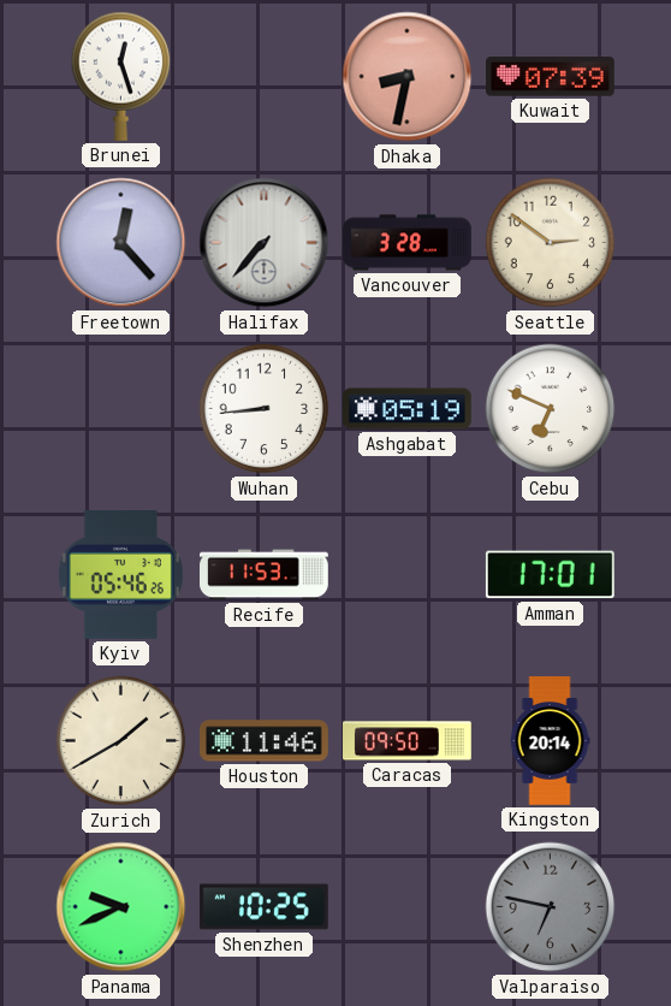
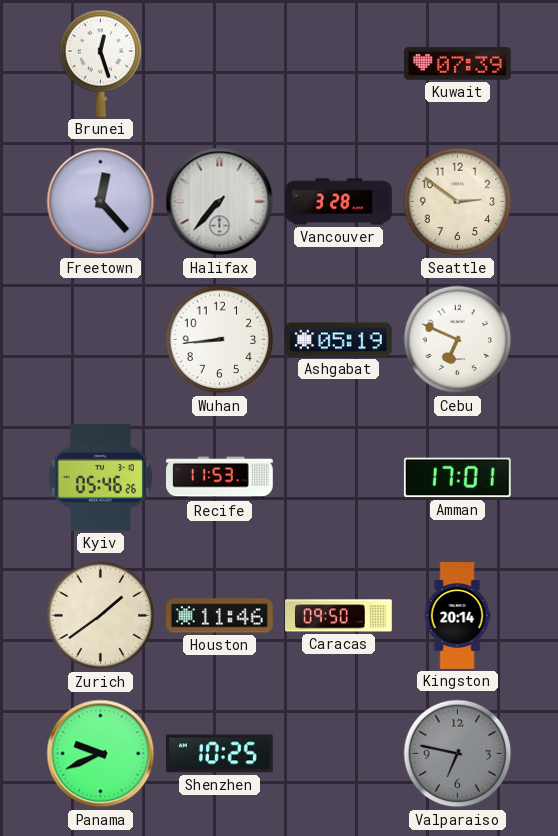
Dhaka: 8:32 -> none (408, 77)
Zurich: 1:40 -> 1:39 (101, 616)
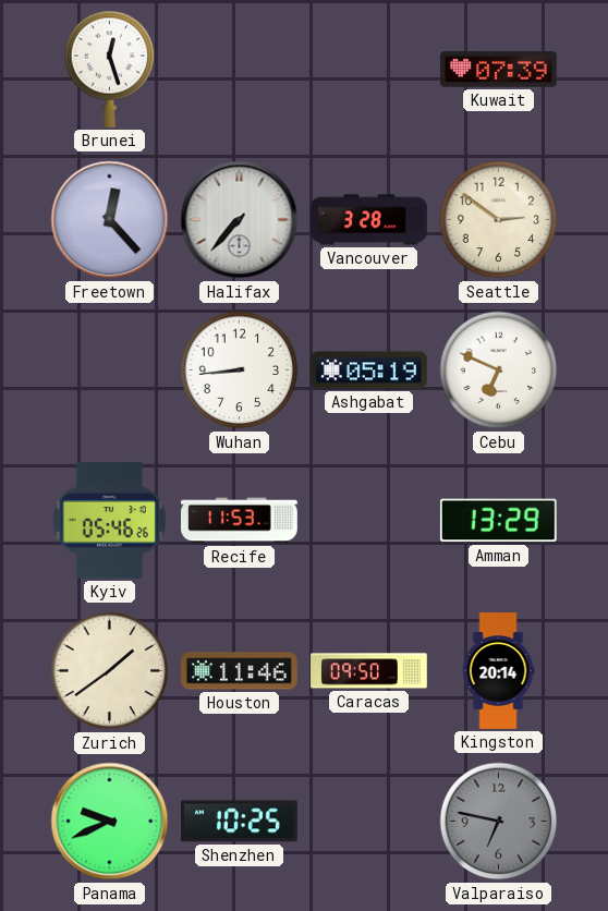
Amman: 17:01 -> 13:29 (498, 521)
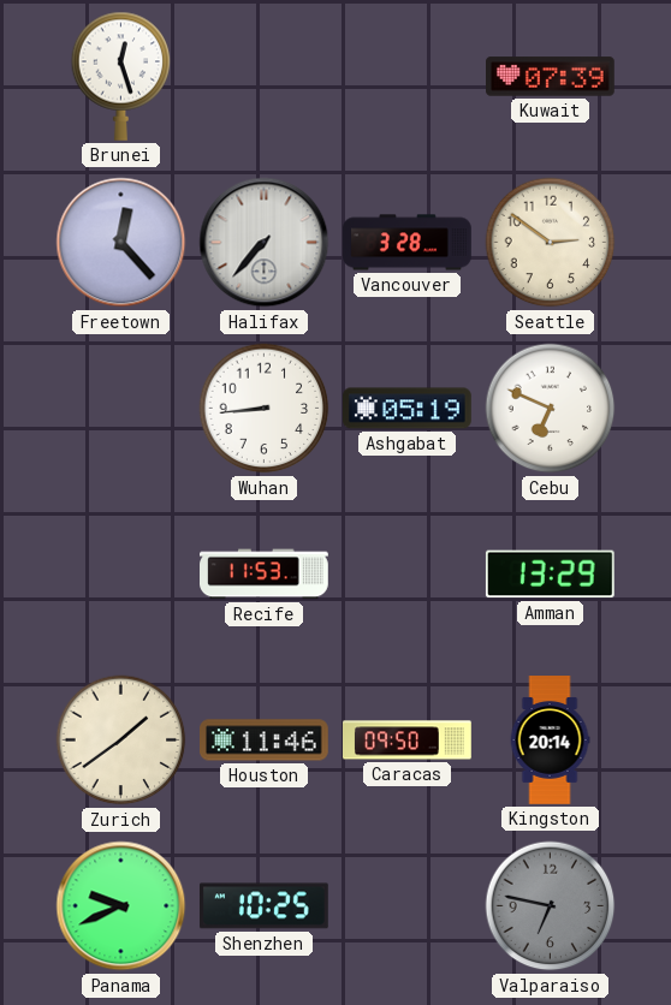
Kyiv: 05:46 -> none (109, 520)
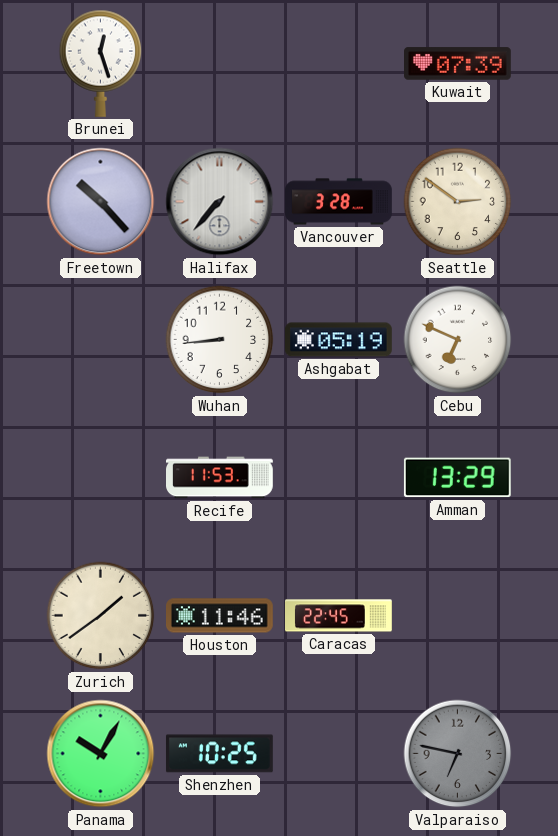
Freetown: 12:23 -> 10:23 (101, 202)
Caracas: 09:50 -> 22:45 (339, 616)
Kingston: 20:14 -> none (550, 741)
Panama: 9:41 -> 10:05 (101, 754)
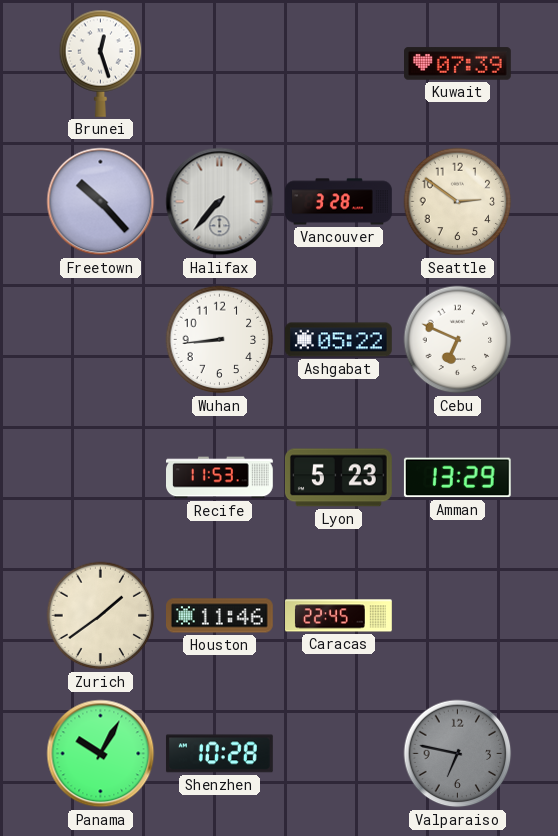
Ashgabat: 05:19 -> 05:22 (339, 340)
Lyon: none -> 5:23 (338, 478)
Shenzhen: 10:25 -> 10:28 (219, 754)
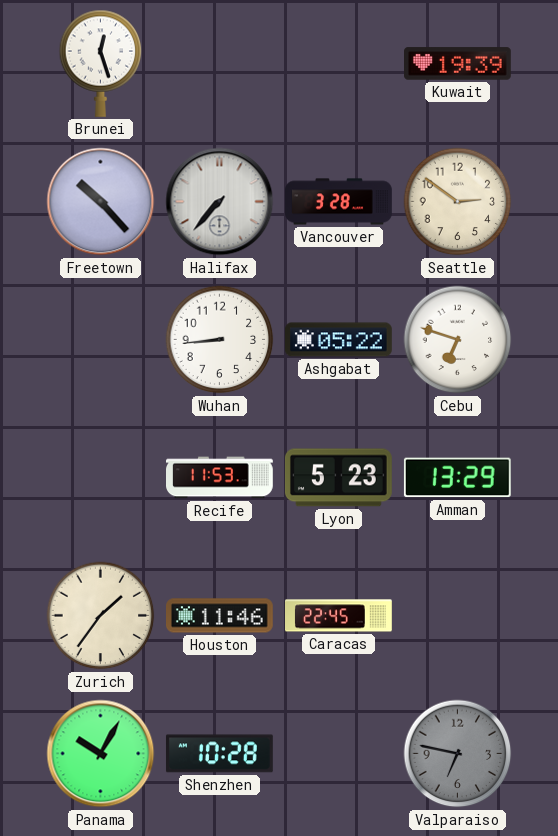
Kuwait: 07:39 -> 19:39 (458, 64)
Cebu: 6:49 -> 6:48 (458, 340)
Zurich: 1:39 -> 1:36 (101, 616)
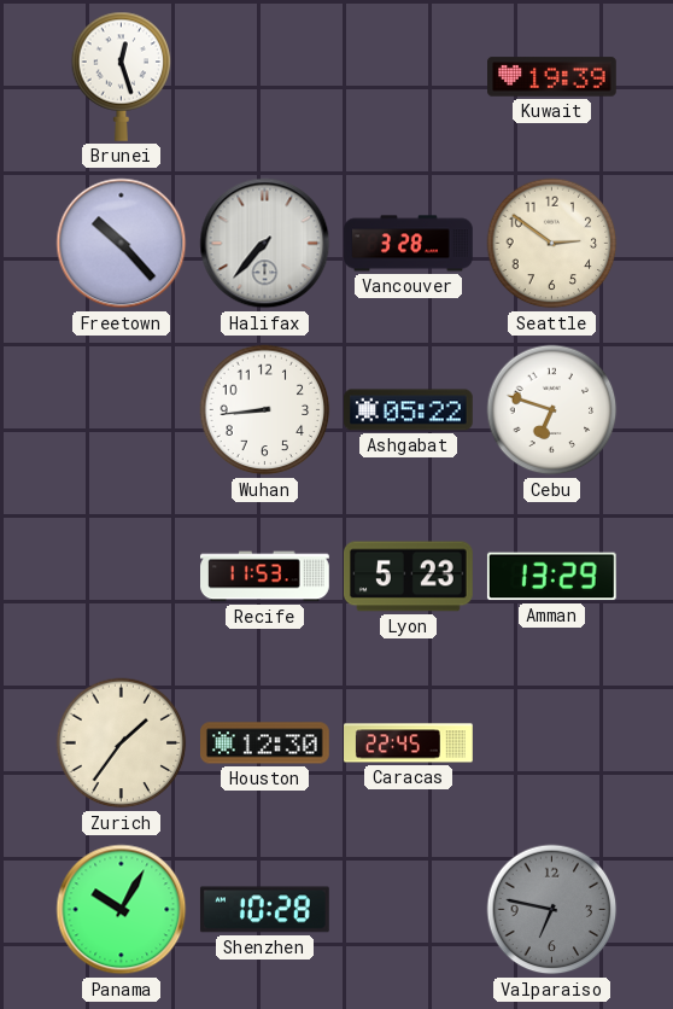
Houston: 11:46 -> 12:30 (265, 743)
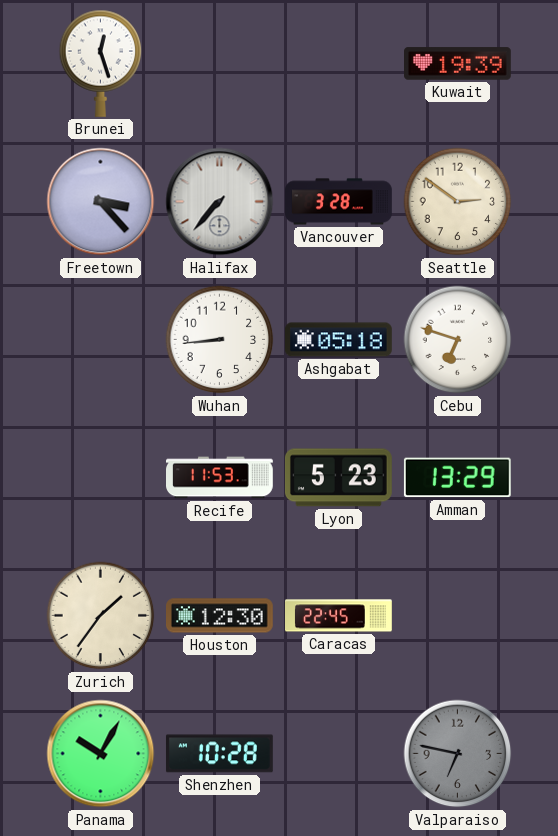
Freetown: 10:23 -> 3:23 (101, 202)
Ashgabat: 05:22 -> 05:18 (339, 340)
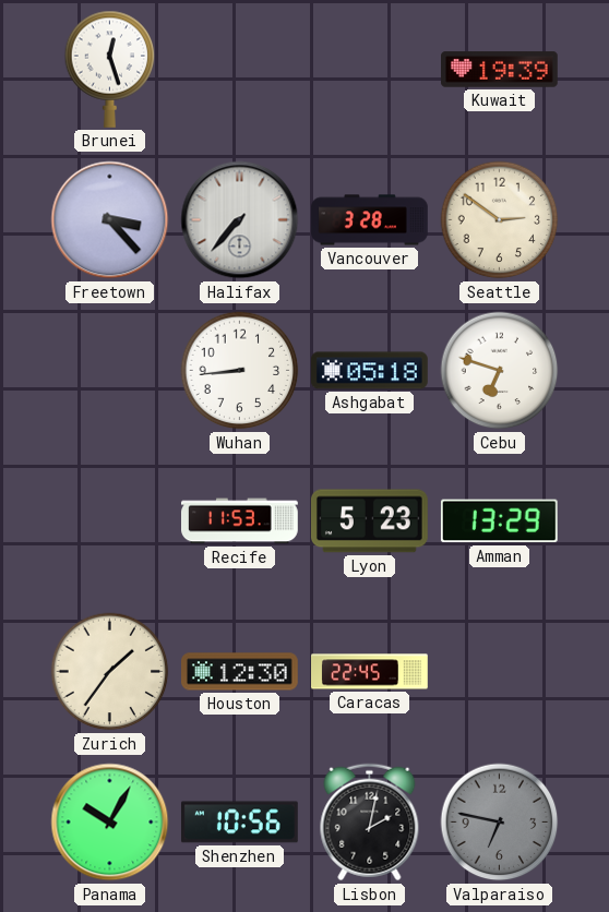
Shenzhen: 10:28 -> 10:56 (239, 823)
Lisbon: none -> 2:02 (370, 823)
